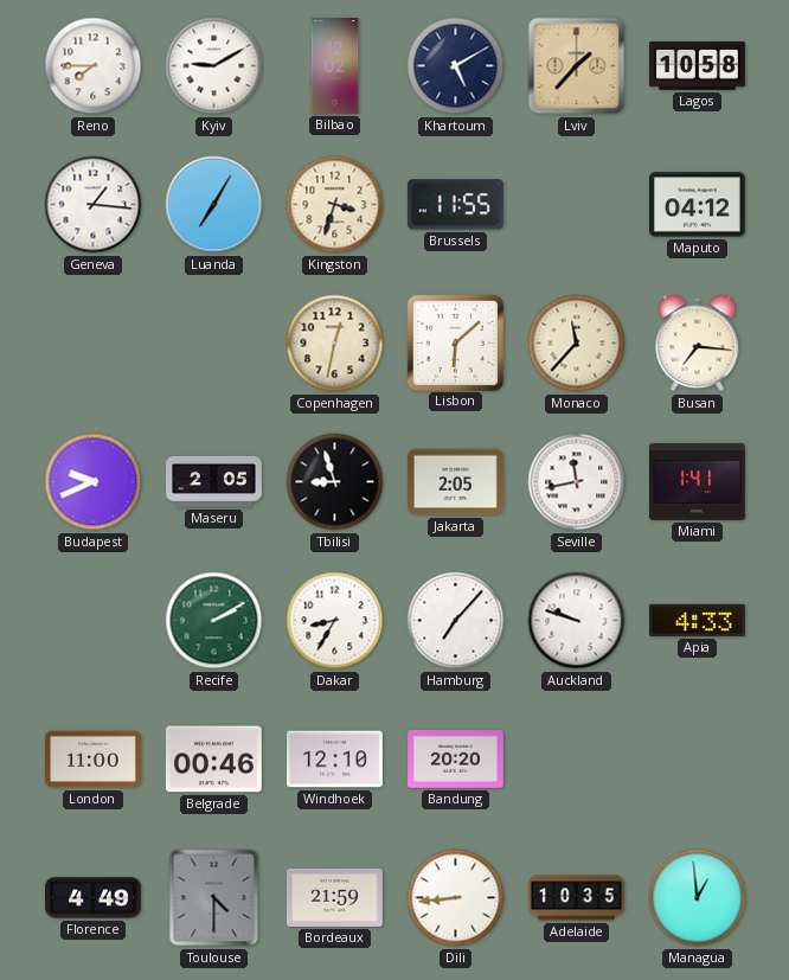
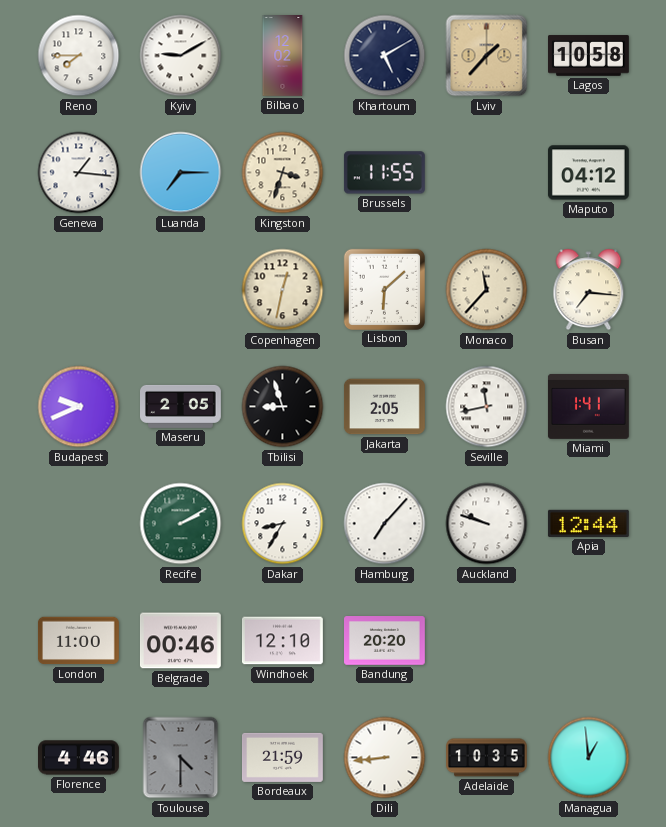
Luanda: 7:05 -> 7:15 (181, 173)
Apia: 4:33 -> 12:44 (588, 523)
Florence: 4:49 -> 4:46 (79, 758)
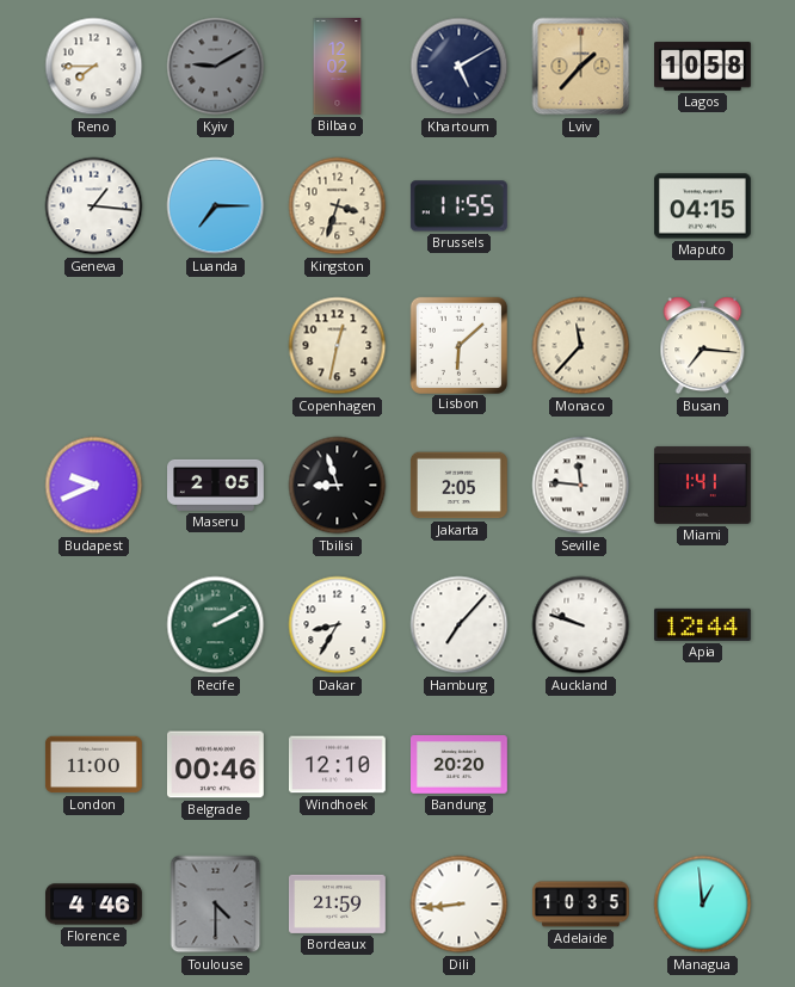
Kyiv dial: white -> grey (216, 67)
Maputo: 04:12 -> 04:15 (702, 206)
Seville: 11:43 -> 11:46 (581, 486)
